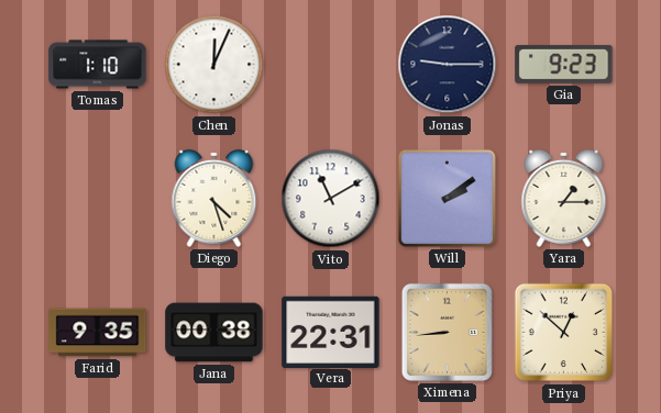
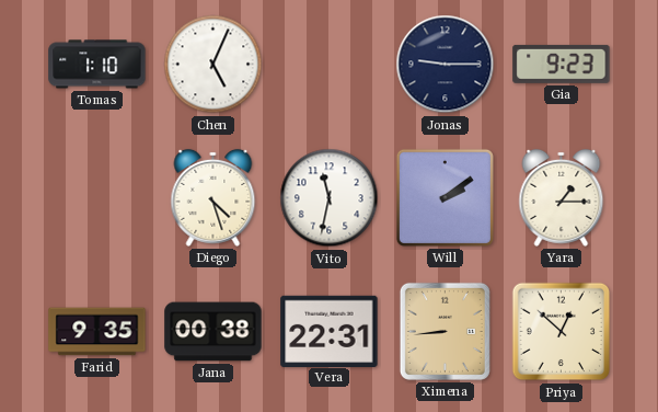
Chen: 12:04 -> 5:04 (213, 65)
Vito: 11:10 -> 11:32 (330, 198)
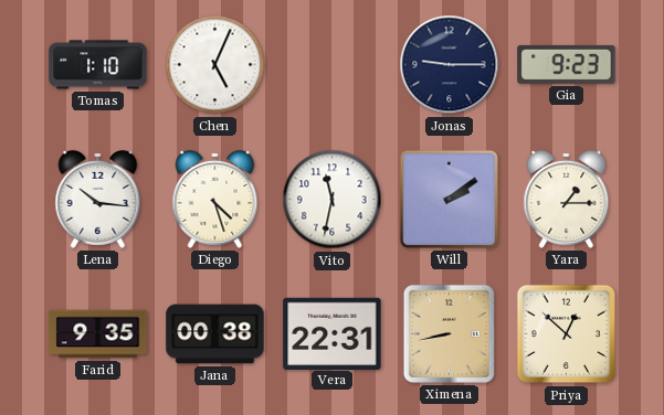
Lena: none -> 10:16 (98, 199)
Ximena: 8:44 -> 8:43 (449, 333)
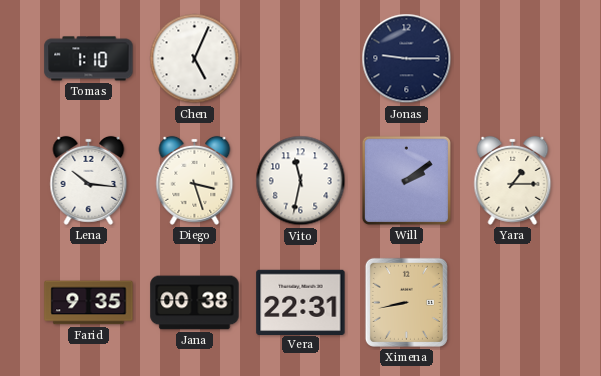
Gia: 9:23 -> none (567, 64)
Diego: 4:27 -> 3:27 (195, 180)
Priya: 12:52 -> none (567, 334)
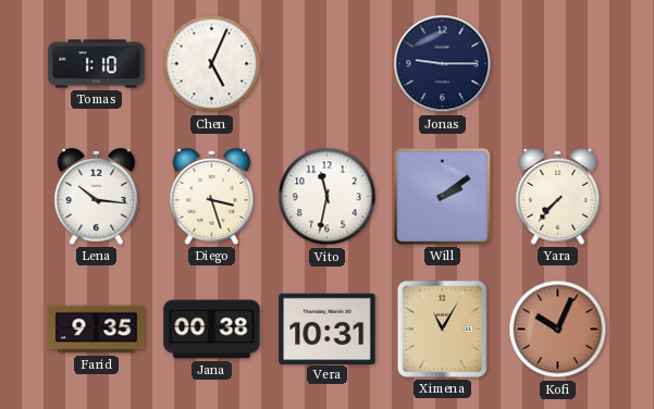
Yara: 1:15 -> 7:37 (558, 196)
Vera: 22:31 -> 10:31 (328, 329)
Ximena: 8:43 -> 11:05 (442, 329)
Kofi: none -> 10:04 (558, 330)
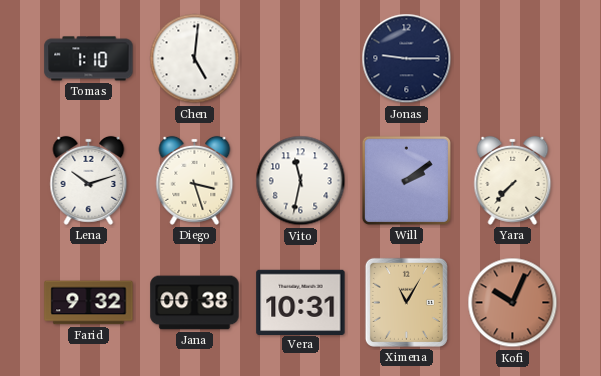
Chen: 5:04 -> 5:01 (195, 59)
Lena: 10:16 -> 10:12 (89, 180)
Farid: 9:35 -> 9:32 (89, 303)
